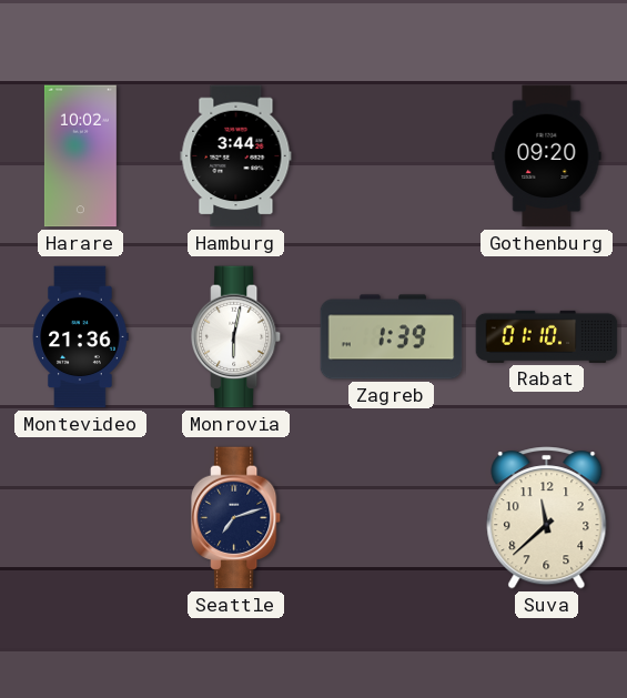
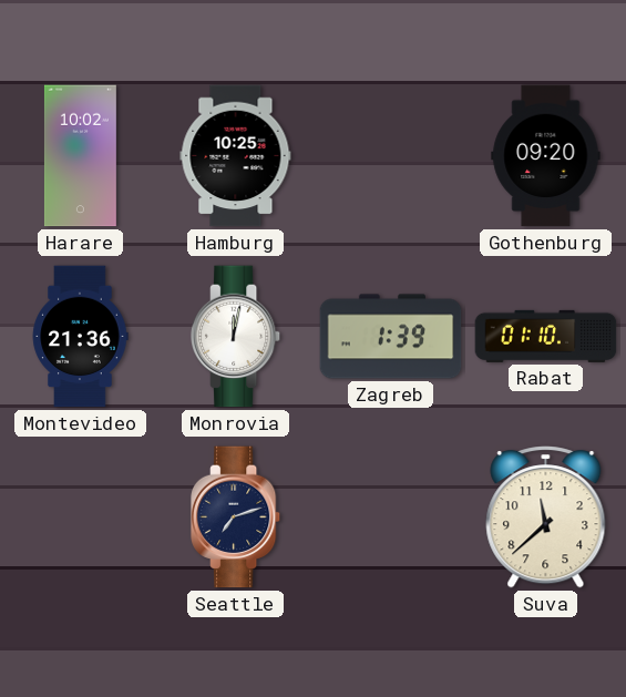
Hamburg: 3:44 -> 10:25 (236, 156)
Monrovia: 6:02 -> 12:02 (237, 337)
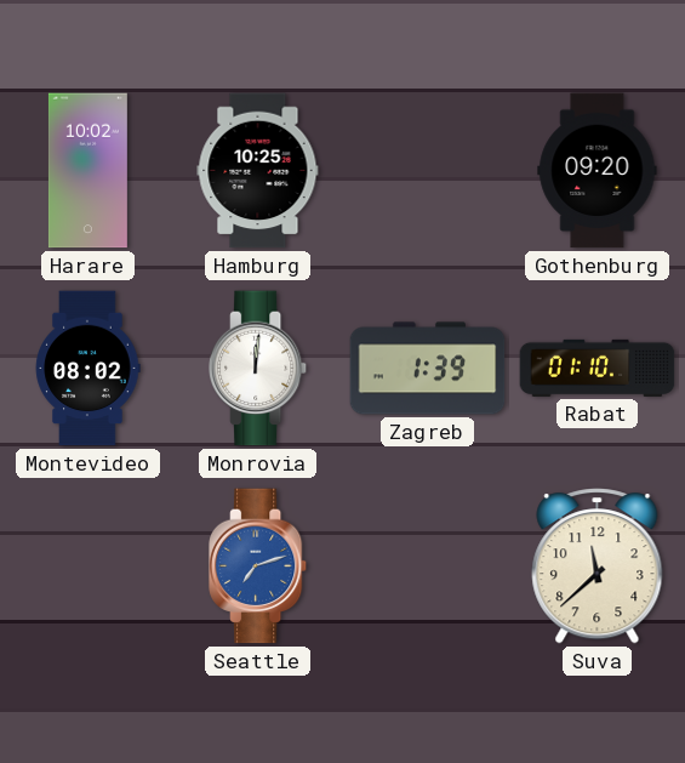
Montevideo: 21:36 -> 08:02 (87, 369)
Monrovia: 12:02 -> 12:01 (259, 369)
Seattle dial: navy -> blue (259, 566)
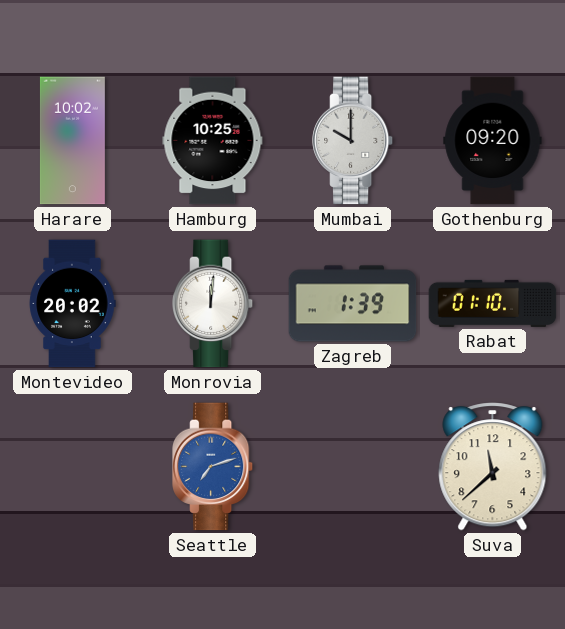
Mumbai: none -> 10:00 (354, 141)
Montevideo: 08:02 -> 20:02 (72, 304)
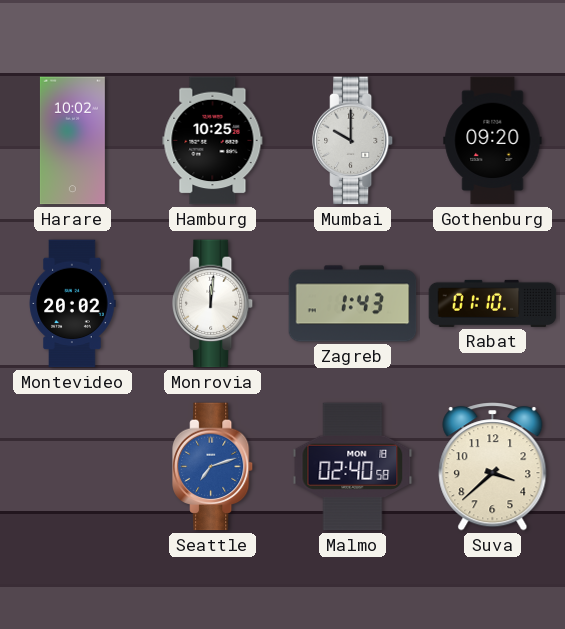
Zagreb: 1:39 -> 1:43 (353, 304)
Malmo: none -> 02:40 (353, 467)
Suva: 11:38 -> 3:38 (493, 467)
